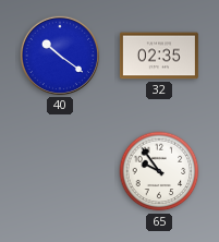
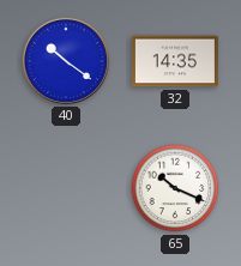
32: 02:35 -> 14:35 (175, 61)
65: 9:54 -> 10:19 (175, 188)
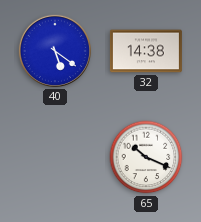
40: 10:21 -> 5:21 (55, 51)
32: 14:35 -> 14:38 (146, 51)
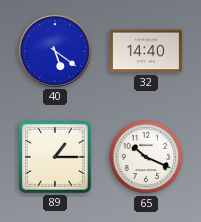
32: 14:38 -> 14:40 (146, 51)
89: none -> 1:15 (55, 157)
